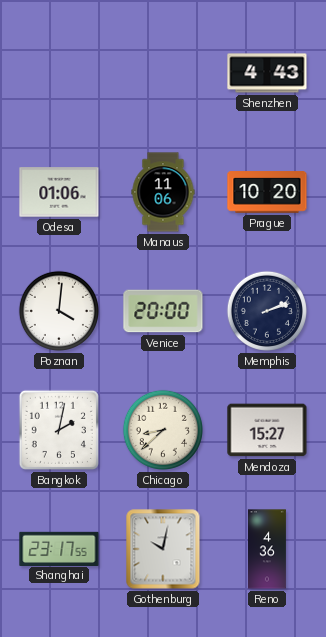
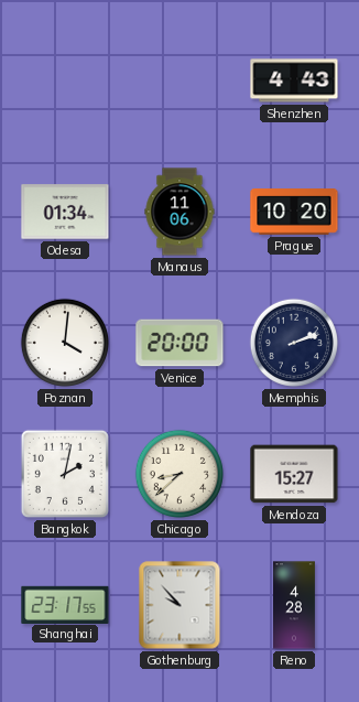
Odesa: 01:06 -> 01:34 (65, 212)
Gothenburg: 10:02 -> 9:53 (179, 605)
Reno: 4:36 -> 4:28 (294, 605)
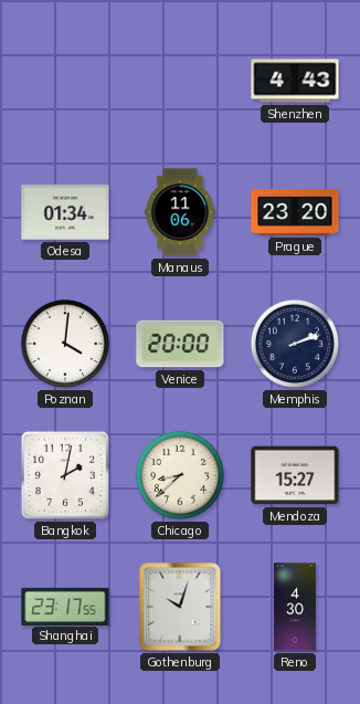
Prague: 10:20 -> 23:20 (295, 212)
Gothenburg: 9:53 -> 10:03 (180, 607)
Reno: 4:28 -> 4:30 (295, 607)
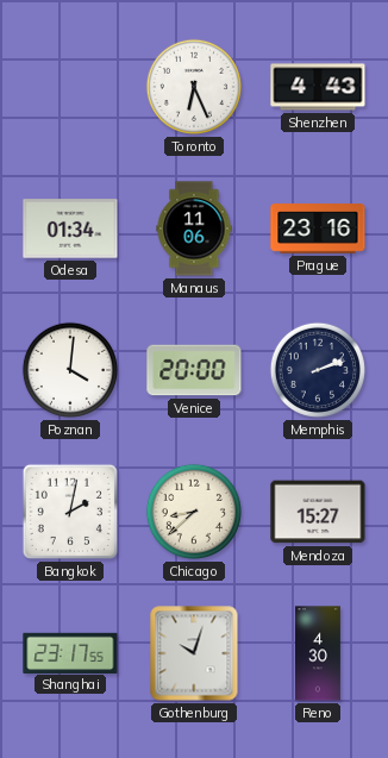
Toronto: none -> 6:26 (194, 87)
Prague: 23:20 -> 23:16 (318, 228)
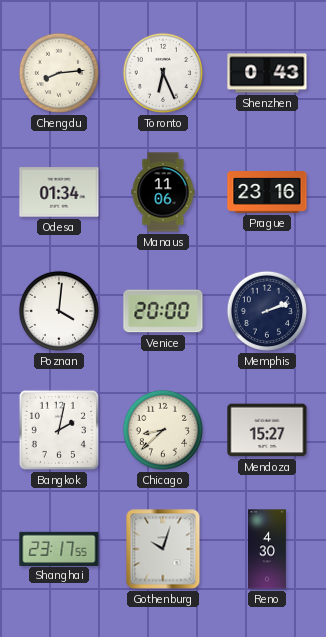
Chengdu: none -> 8:14 (59, 73)
Shenzhen: 4:43 -> 0:43 (267, 73)
